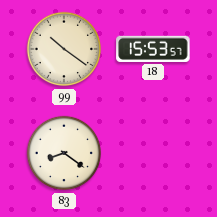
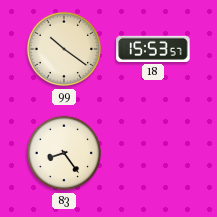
83: 8:21 -> 8:24 (64, 153)
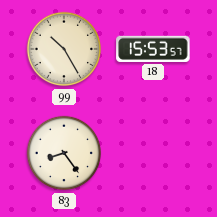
99: 10:21 -> 10:25 (64, 49)
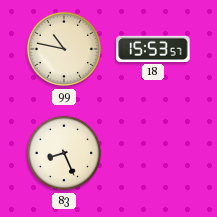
99: 10:25 -> 10:47 (64, 49)
83: 8:24 -> 8:26 (64, 153)
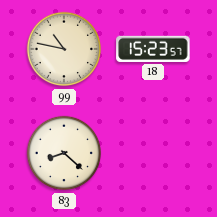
18: 15:53 -> 15:23 (153, 49)
83: 8:26 -> 8:22 (64, 153)
